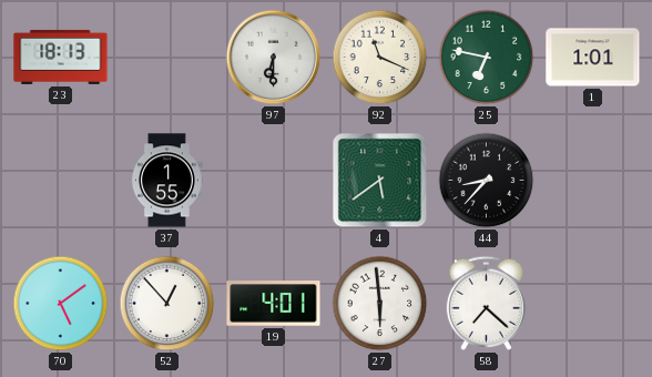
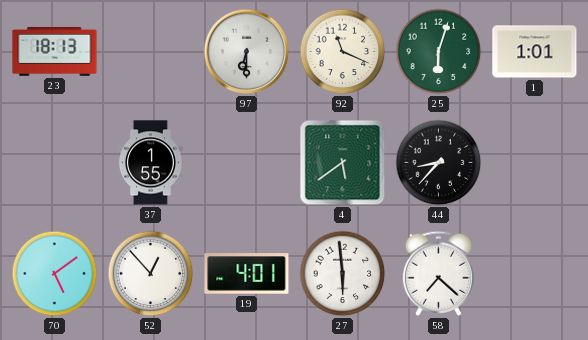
25: 6:47 -> 6:03 (439, 52)
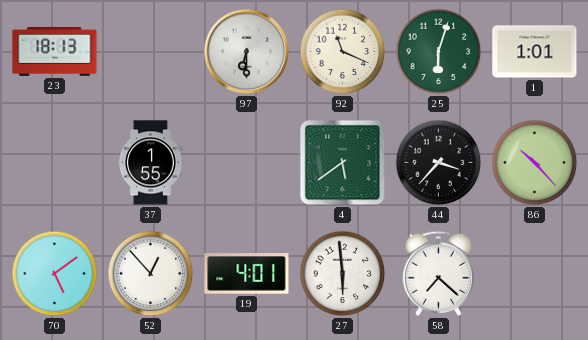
44: 8:37 -> 3:37 (439, 163)
86: none -> 10:23 (535, 163)
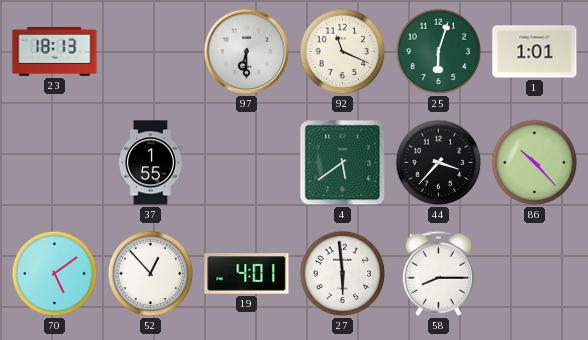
58: 7:22 -> 8:15 (438, 273)
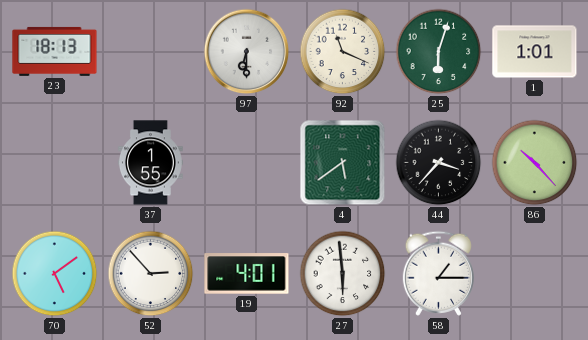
52: 12:53 -> 2:53 (151, 274)
58: 8:15 -> 1:15 (438, 273)
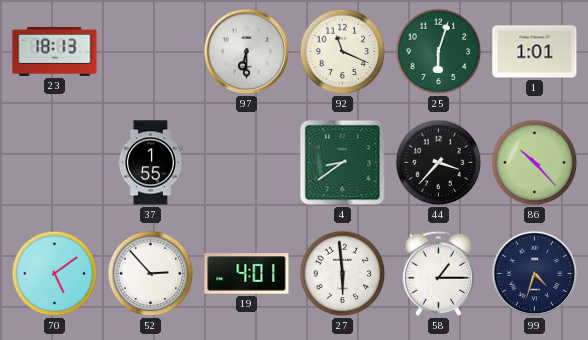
4: 5:39 -> 8:39 (343, 163)
99: none -> 4:33 (535, 274)
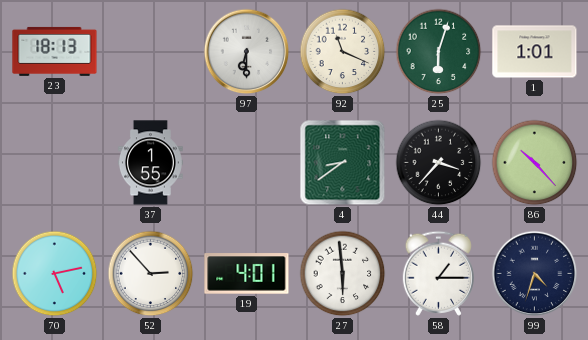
70: 5:09 -> 5:13 (55, 274)
